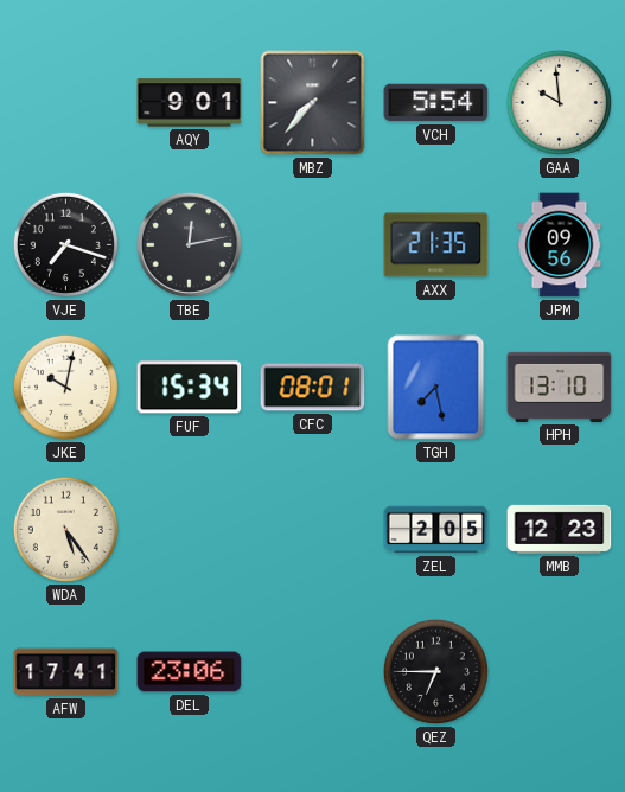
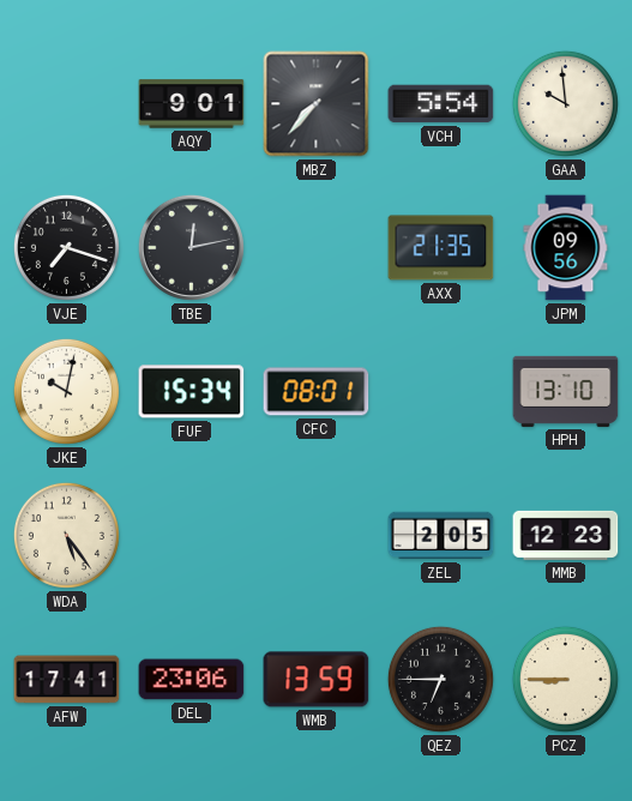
TGH: 7:28 -> none (436, 388)
WMB: none -> 13:59 (317, 680)
PCZ: none -> 8:45 (565, 679)
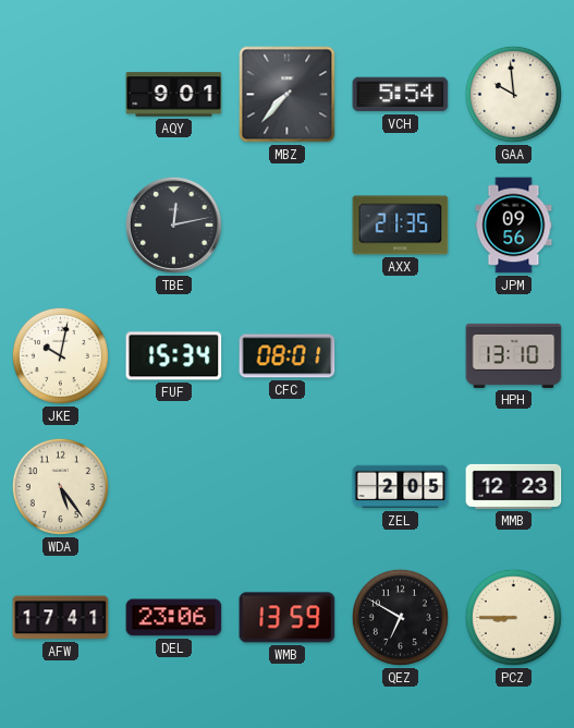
VJE: 7:18 -> none (66, 247)
QEZ: 6:45 -> 6:50 (400, 617)
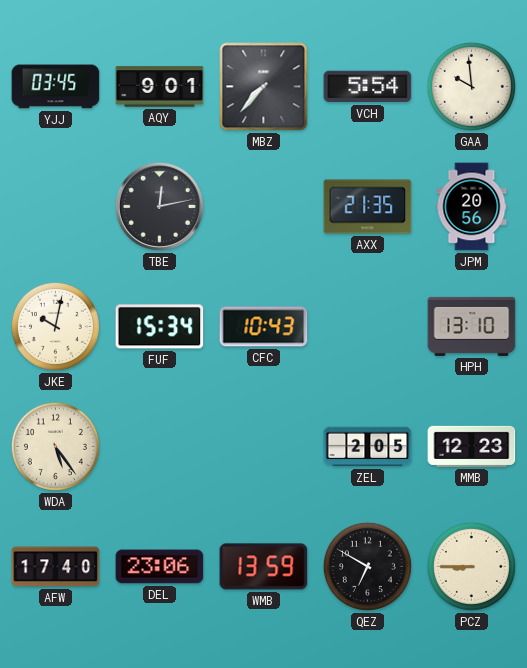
YJJ: none -> 03:45 (56, 87)
JPM: 09:56 -> 20:56 (472, 207)
CFC: 08:01 -> 10:43 (264, 327)
AFW: 17:41 -> 17:40 (56, 567)
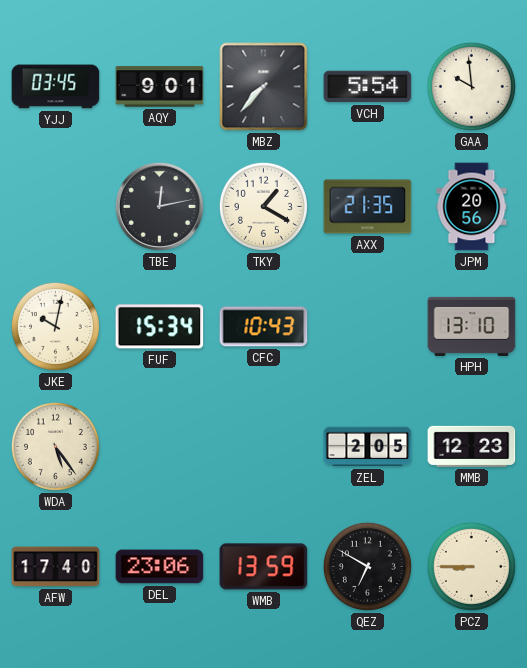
TKY: none -> 1:20 (263, 206)
